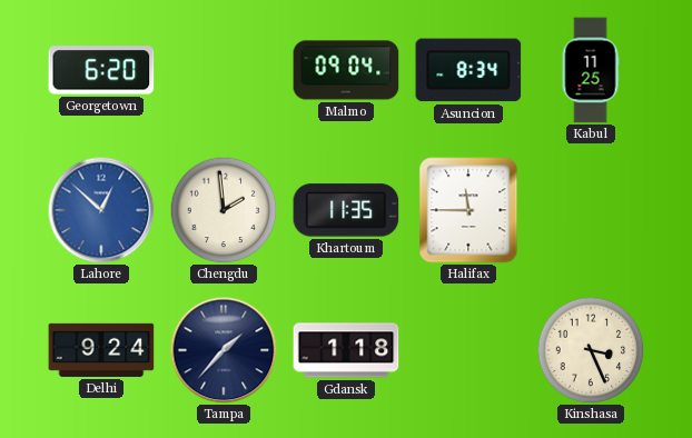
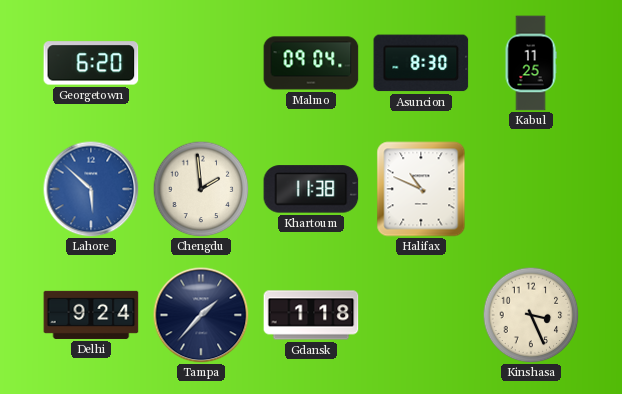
Asuncion: 8:34 -> 8:30 (421, 63)
Lahore: 12:52 -> 5:52 (91, 189)
Khartoum: 11:35 -> 11:38 (311, 189)
Halifax: 11:45 -> 10:49 (421, 189)
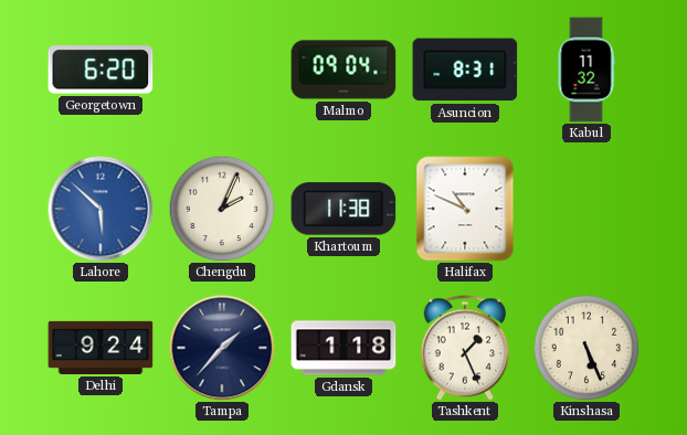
Asuncion: 8:30 -> 8:31 (465, 70)
Kabul: 11:25 -> 11:32 (586, 70)
Chengdu: 1:59 -> 2:04 (222, 209)
Tashkent: none -> 1:26 (465, 348)
Kinshasa: 3:26 -> 5:26 (586, 348)
